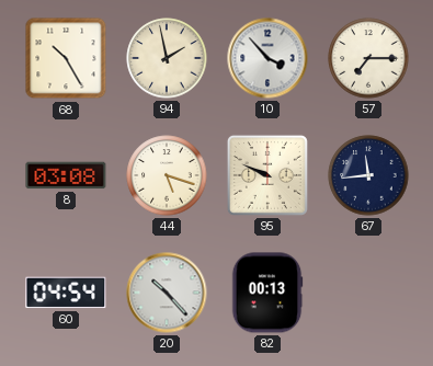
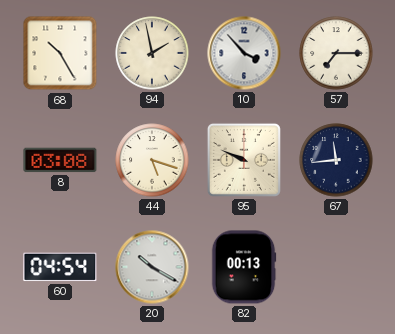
20: 10:23 -> 10:20 (152, 267)
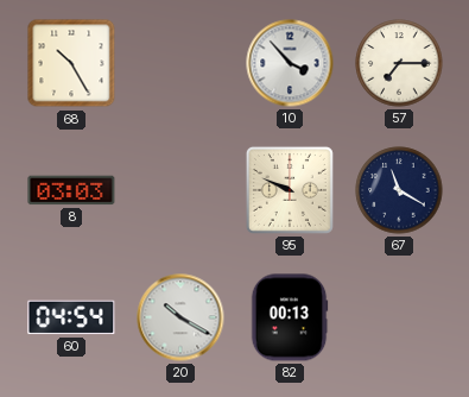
94: 1:58 -> none (152, 53)
8: 03:08 -> 03:03 (71, 190)
44: 5:18 -> none (152, 160)
67: 11:44 -> 11:20 (399, 190)
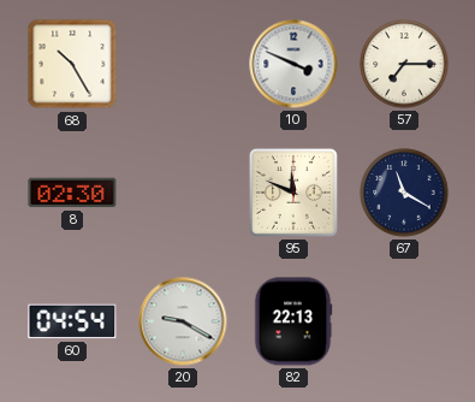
10: 3:53 -> 3:49 (293, 64)
8: 03:03 -> 02:30 (72, 193)
95: 9:49 -> 11:49 (293, 193)
20: 10:20 -> 9:20 (183, 321)
82: 00:13 -> 22:13 (293, 321)
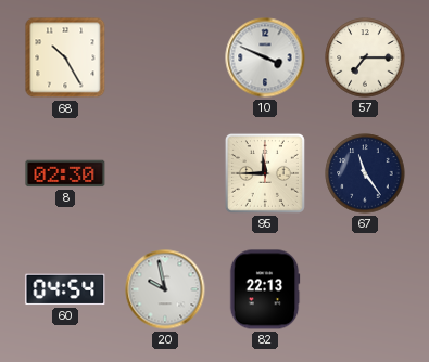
95: 11:49 -> 11:45 (265, 173)
67: 11:20 -> 11:24 (365, 173)
20: 9:20 -> 9:58 (165, 289)
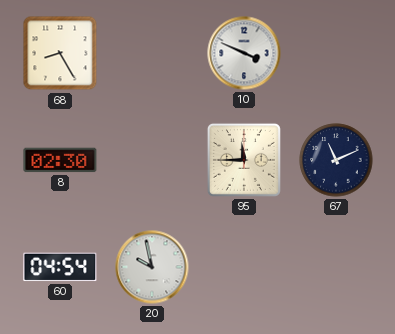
68: 10:25 -> 8:25 (60, 53)
57: 7:15 -> none (365, 57)
67: 11:24 -> 11:11 (336, 160)
82: 22:13 -> none (265, 289)
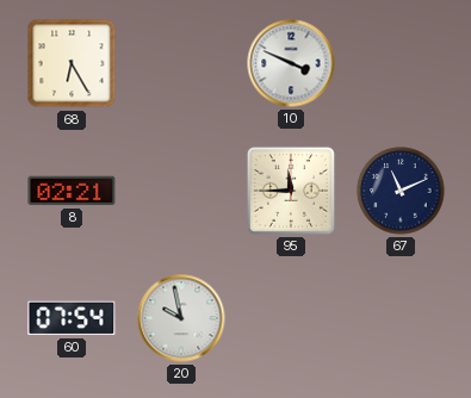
68: 8:25 -> 6:25 (72, 63)
8: 02:30 -> 02:21 (72, 191)
60: 04:54 -> 07:54 (72, 318)
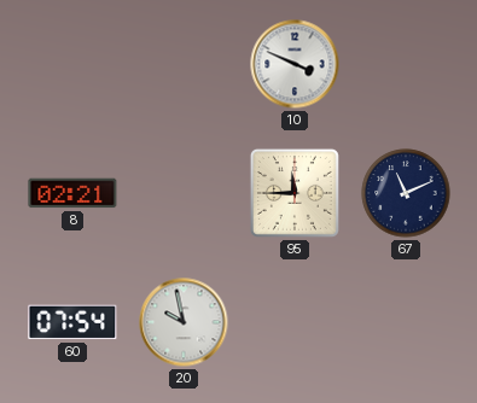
68: 6:25 -> none (72, 63)
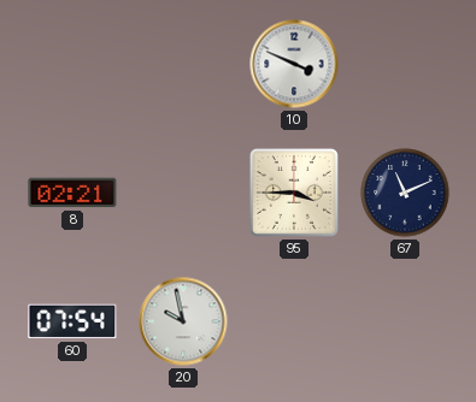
95: 11:45 -> 3:45 (294, 193)
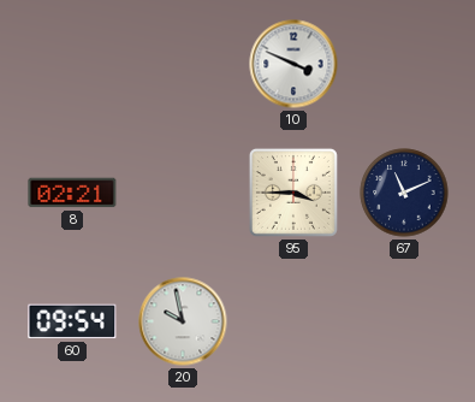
60: 07:54 -> 09:54 (72, 321)
